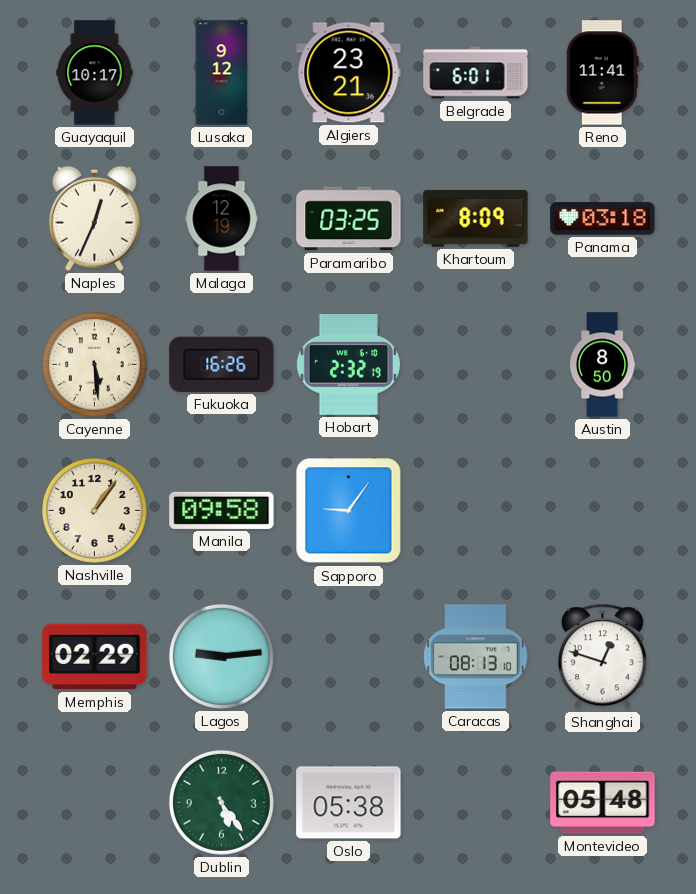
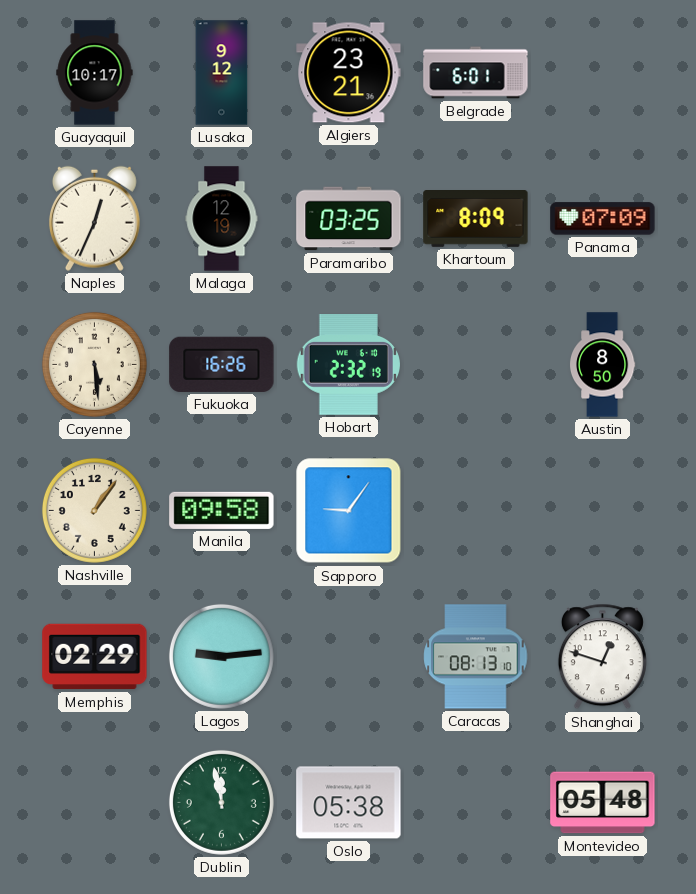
Reno: 11:41 -> none (602, 73)
Panama: 03:18 -> 07:09 (603, 219)
Dublin: 5:24 -> 11:58 (221, 802)
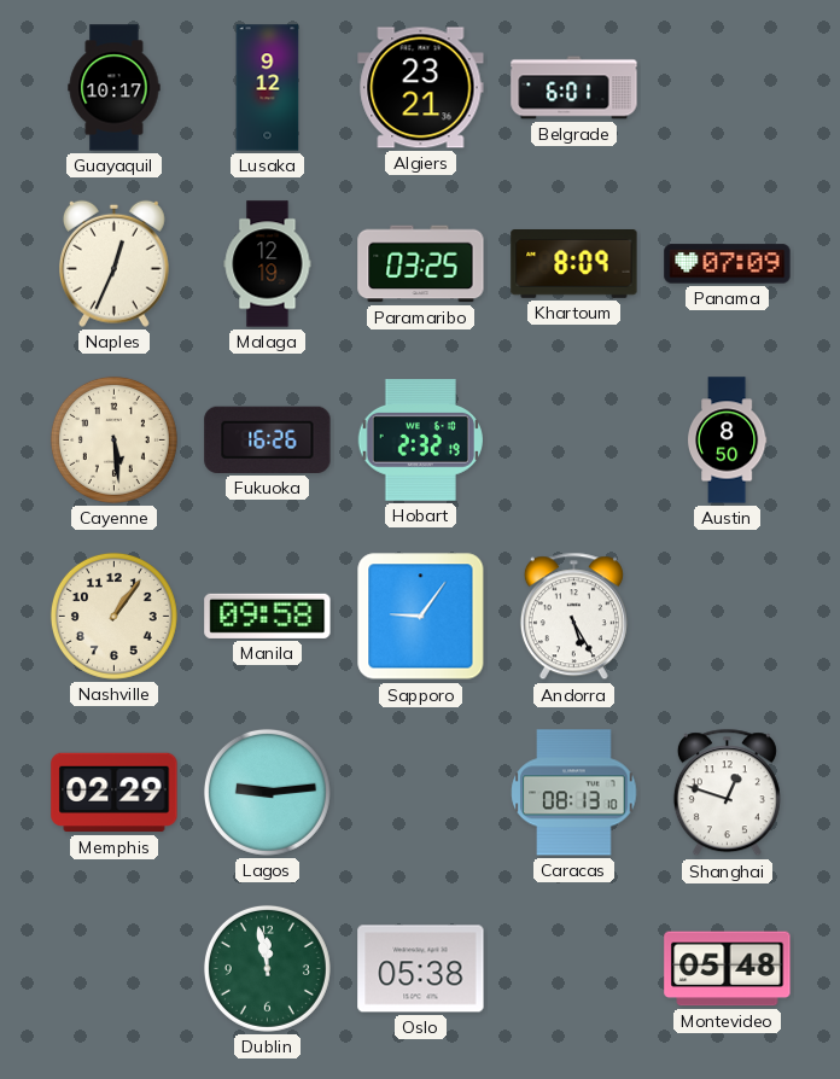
Andorra: none -> 5:25 (573, 617)
